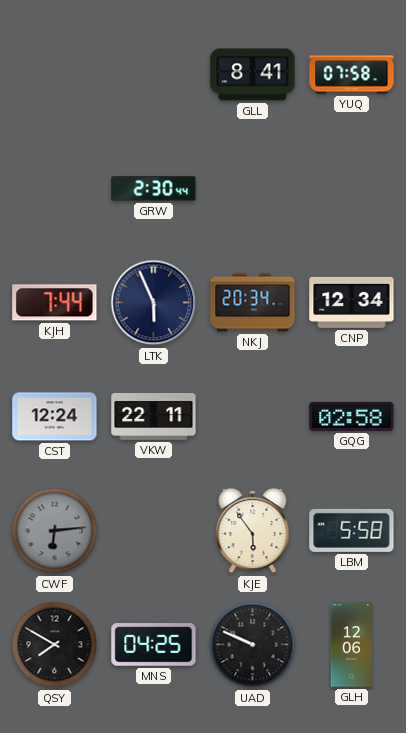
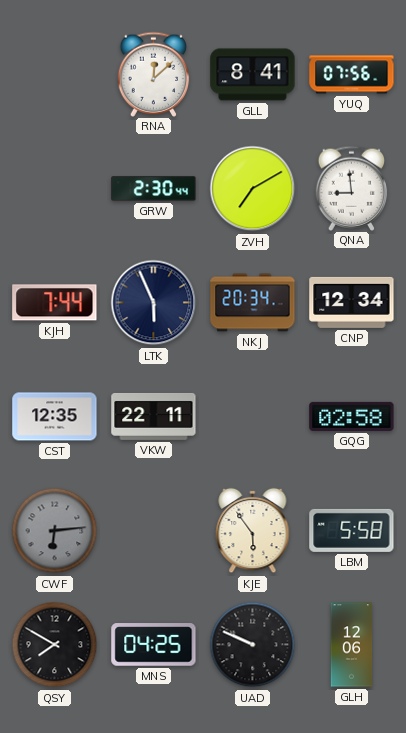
RNA: none -> 12:08 (154, 74)
YUQ: 07:58 -> 07:56 (352, 75)
ZVH: none -> 7:10 (253, 189)
QNA: none -> 8:59 (352, 188)
CST: 12:24 -> 12:35 (55, 417)
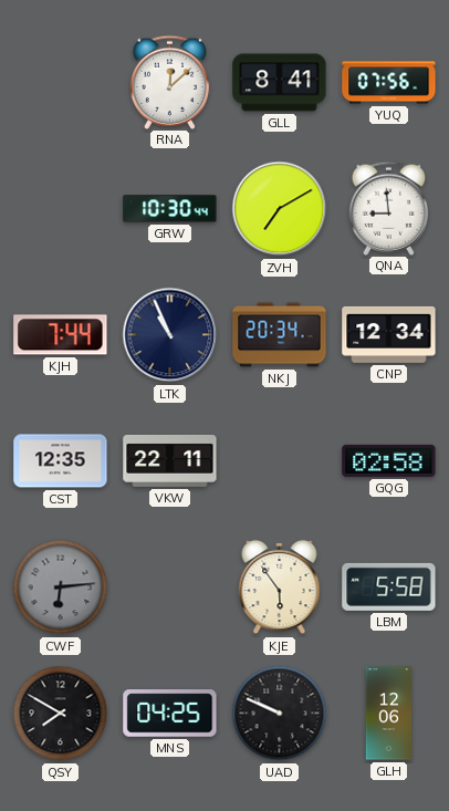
GRW: 2:30 -> 10:30 (170, 209)
LTK: 5:56 -> 10:56 (170, 335)
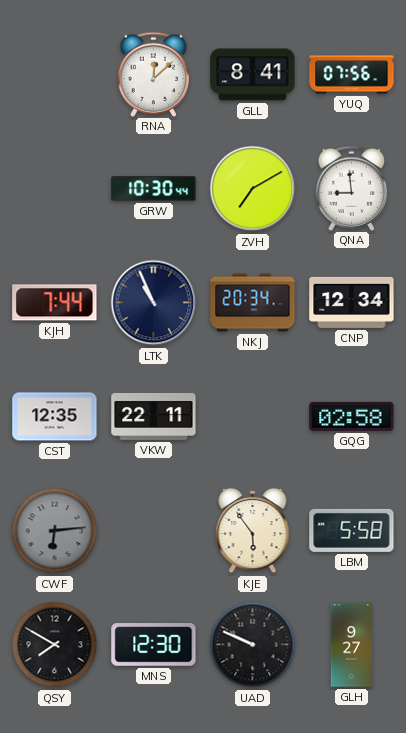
MNS: 04:25 -> 12:30 (154, 645)
GLH: 12:06 -> 9:27 (352, 645)
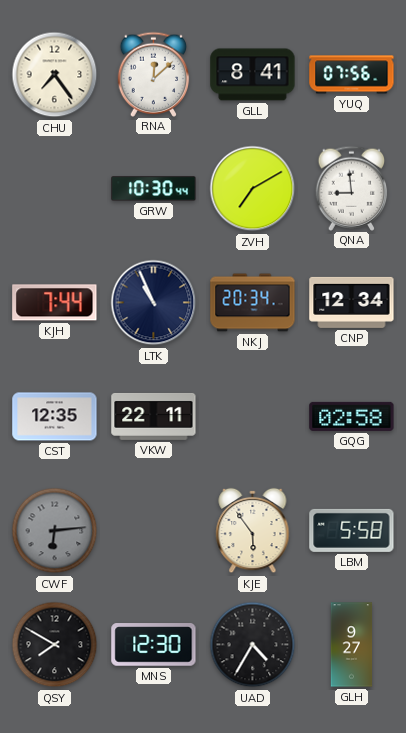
CHU: none -> 7:24 (55, 75)
UAD: 9:49 -> 4:35 (253, 645)
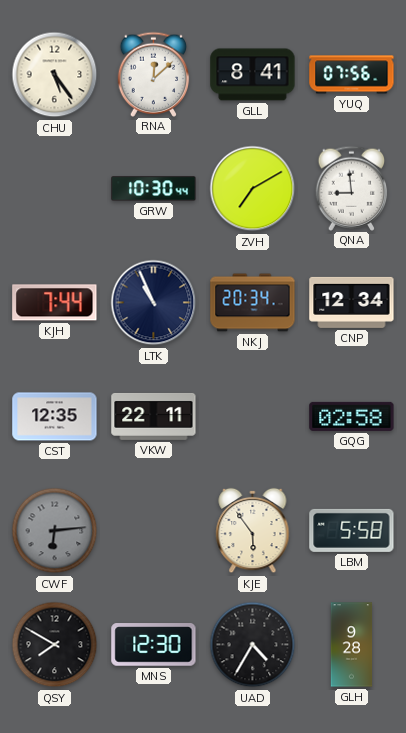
CHU: 7:24 -> 5:24 (55, 75)
GLH: 9:27 -> 9:28 (352, 645)
